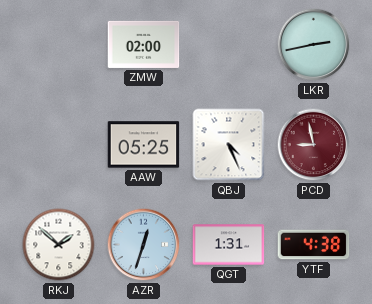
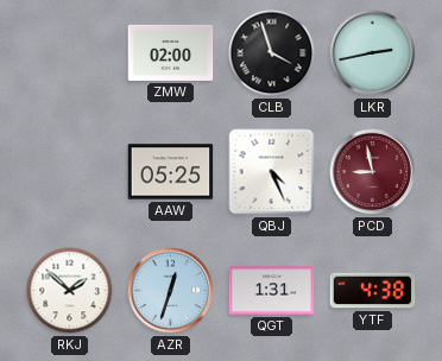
CLB: none -> 3:57 (272, 53)
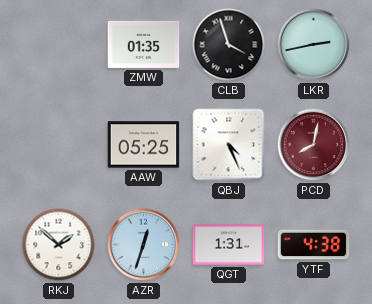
ZMW: 02:00 -> 01:35 (144, 44)
PCD: 8:58 -> 8:02 (314, 145)
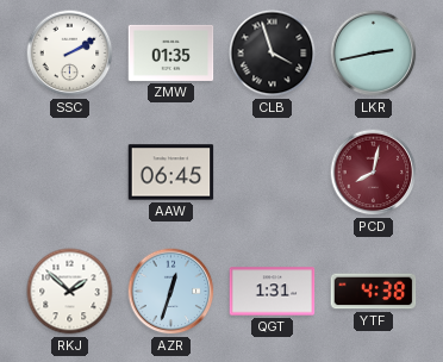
SSC: none -> 2:10 (70, 54)
AAW: 05:25 -> 06:45 (171, 173)
QBJ: 4:26 -> none (229, 145)
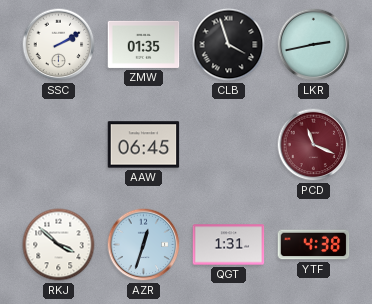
PCD: 8:02 -> 11:19 (314, 145)
RKJ: 1:52 -> 3:52 (59, 245)
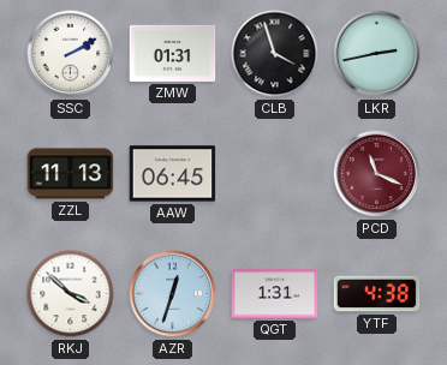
ZMW: 01:35 -> 01:31 (173, 53)
ZZL: none -> 11:13 (71, 174)
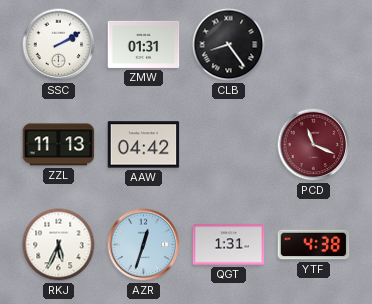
CLB: 3:57 -> 8:24 (229, 45)
LKR: 2:43 -> none (377, 54)
AAW: 06:45 -> 04:42 (144, 145)
RKJ: 3:52 -> 5:34 (59, 245)
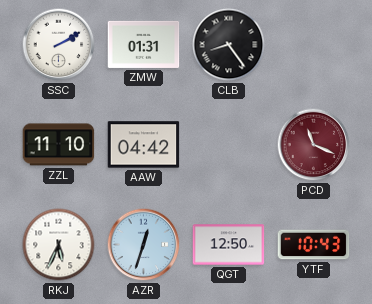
ZZL: 11:13 -> 11:10 (59, 145)
QGT: 1:31 -> 12:50 (229, 245)
YTF: 4:38 -> 10:43 (314, 245)
